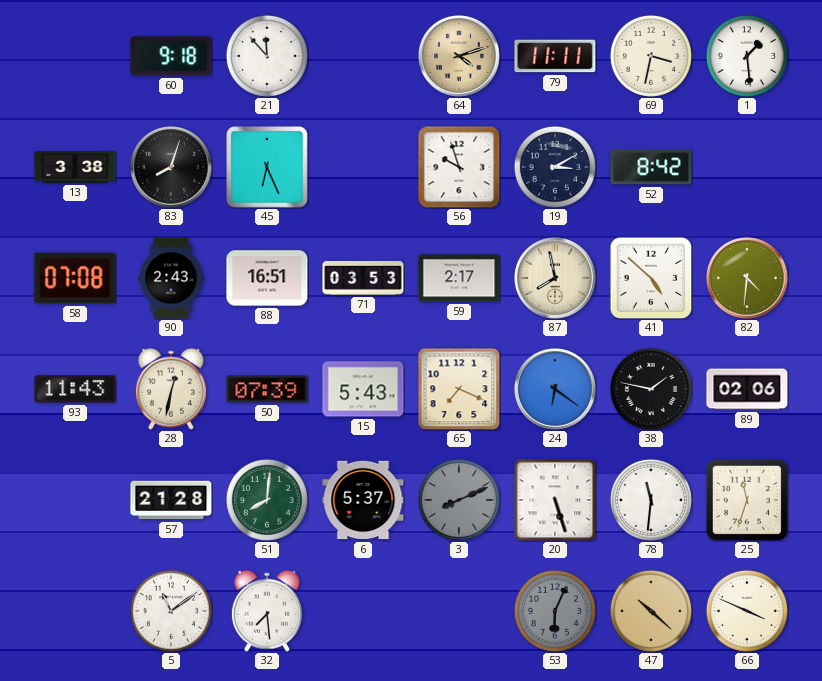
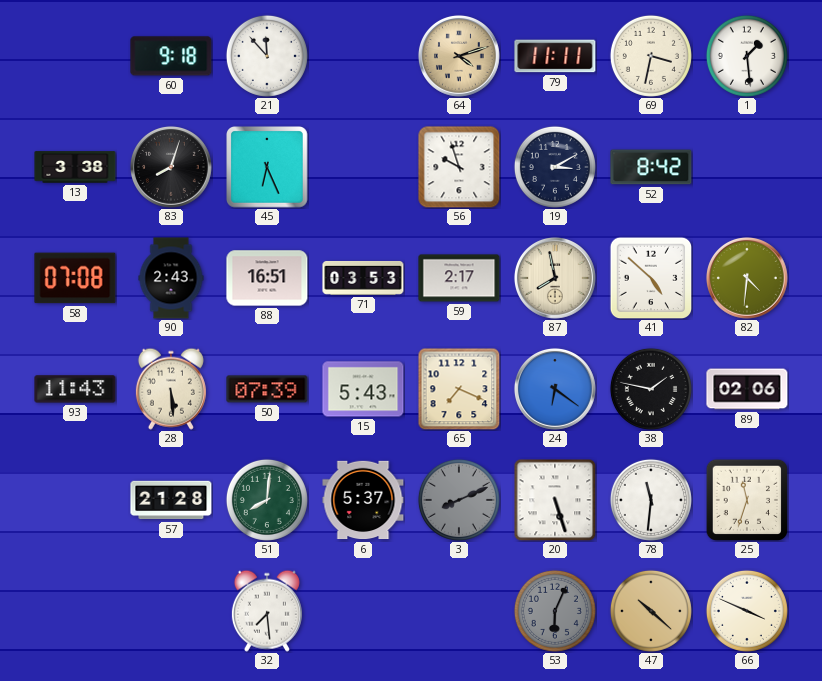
28: 12:32 -> 5:29 (171, 389)
5: 11:09 -> none (171, 611)
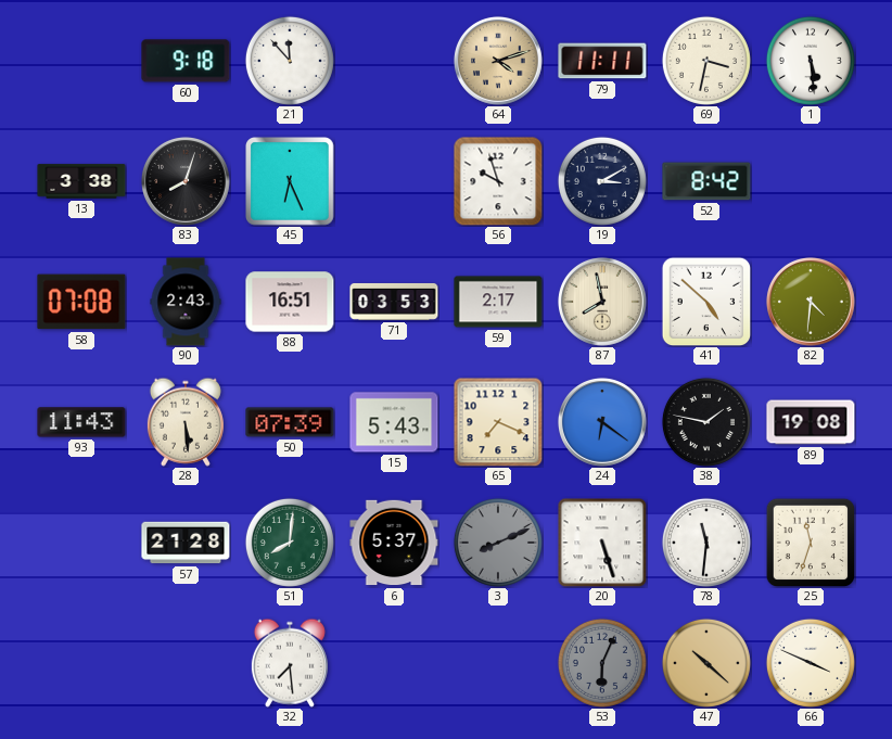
1: 1:29 -> 5:29 (811, 61)
89: 02:06 -> 19:08 (811, 422)
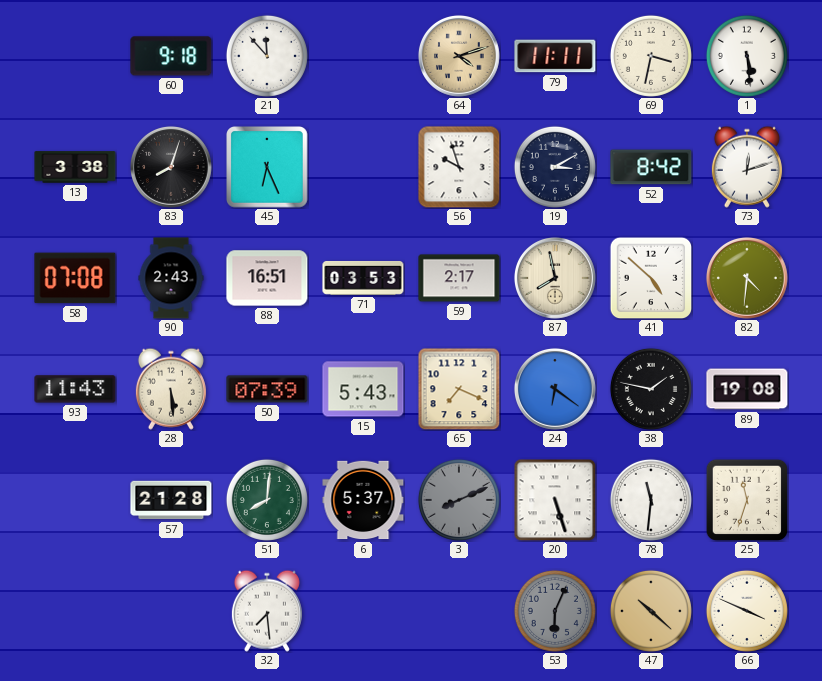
73: none -> 12:12 (747, 167)
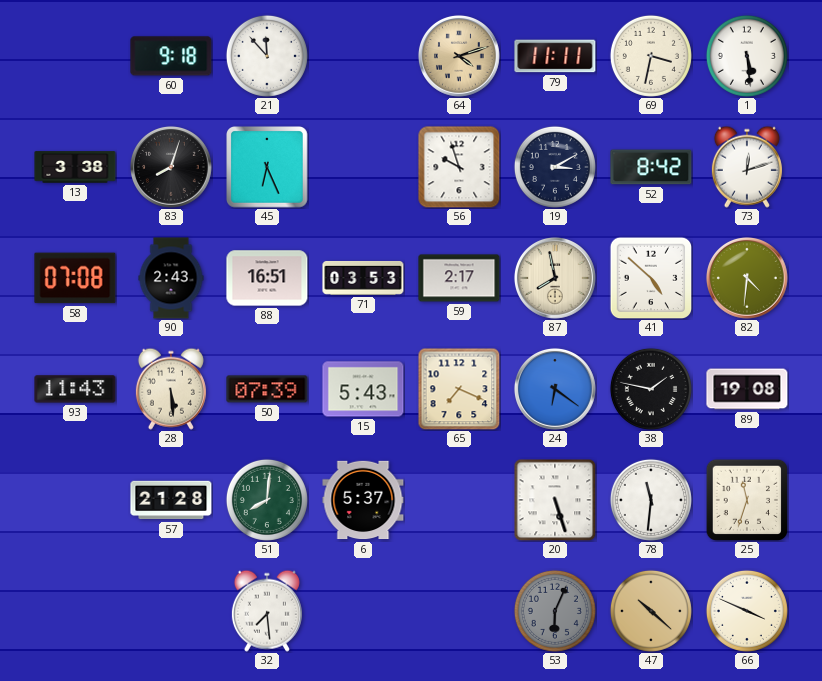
3: 8:11 -> none (459, 500)
